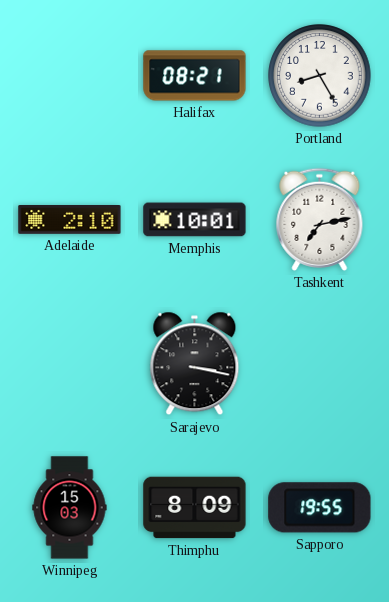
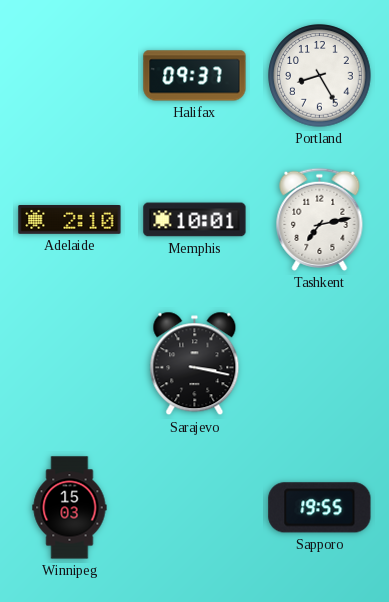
Halifax: 08:21 -> 09:37 (195, 76)
Thimphu: 8:09 -> none (195, 508)
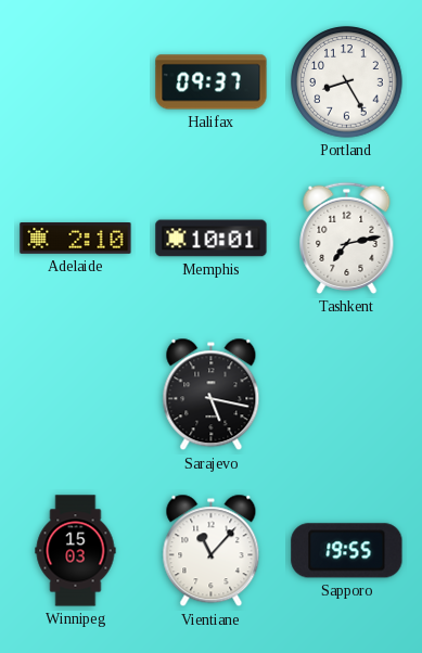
Sarajevo: 3:17 -> 5:17 (212, 395)
Vientiane: none -> 11:07 (212, 551)
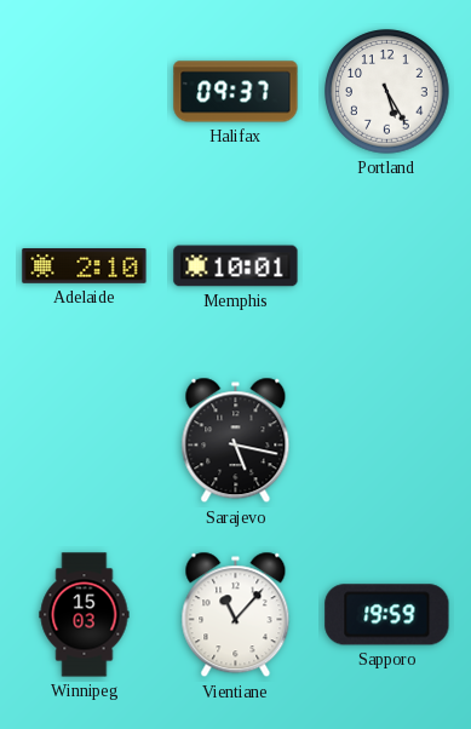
Portland: 8:25 -> 5:25 (387, 92)
Tashkent: 7:13 -> none (347, 238)
Sapporo: 19:55 -> 19:59 (387, 615)
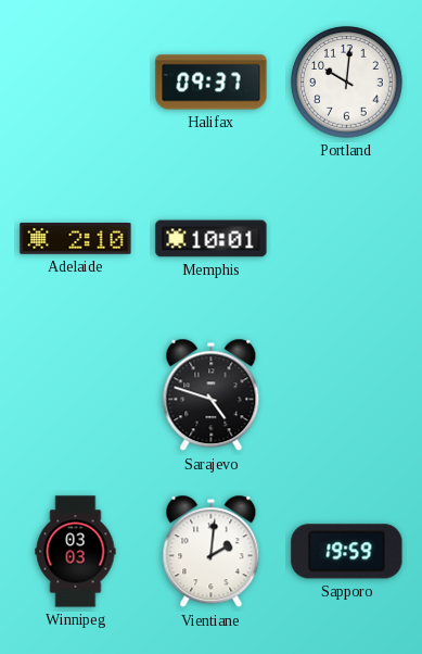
Portland: 5:25 -> 10:01 (347, 83)
Sarajevo: 5:17 -> 4:48 (212, 395)
Winnipeg: 15:03 -> 03:03 (76, 552)
Vientiane: 11:07 -> 2:01 (212, 552)
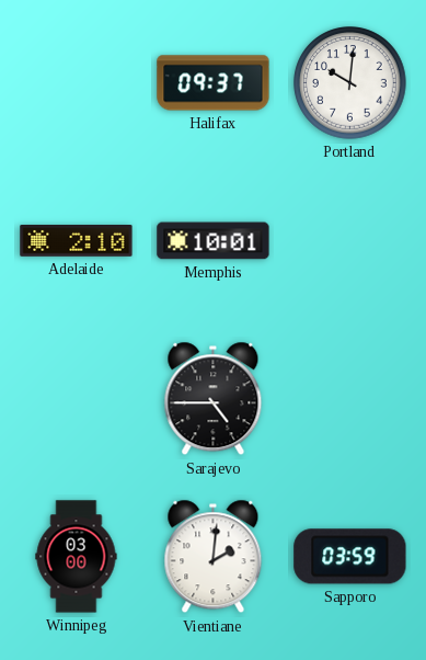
Sarajevo: 4:48 -> 4:45 (214, 399)
Winnipeg: 03:03 -> 03:00 (77, 557)
Sapporo: 19:59 -> 03:59 (350, 557)
